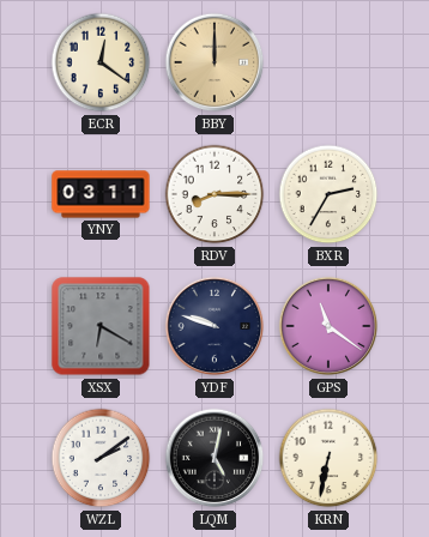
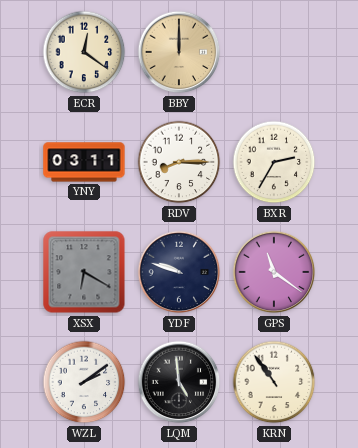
LQM: 5:02 -> 4:59 (179, 382)
KRN: 6:32 -> 10:54 (274, 382)
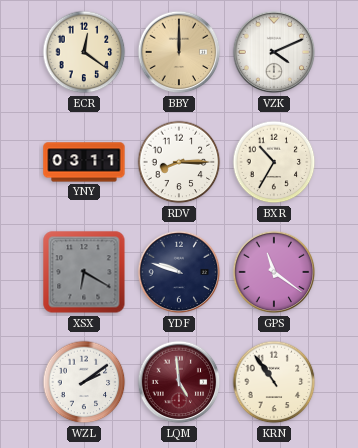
VZK: none -> 4:11 (274, 52)
BXR: 2:35 -> 10:35 (274, 162)
LQM dial: black -> burgundy (179, 382)
